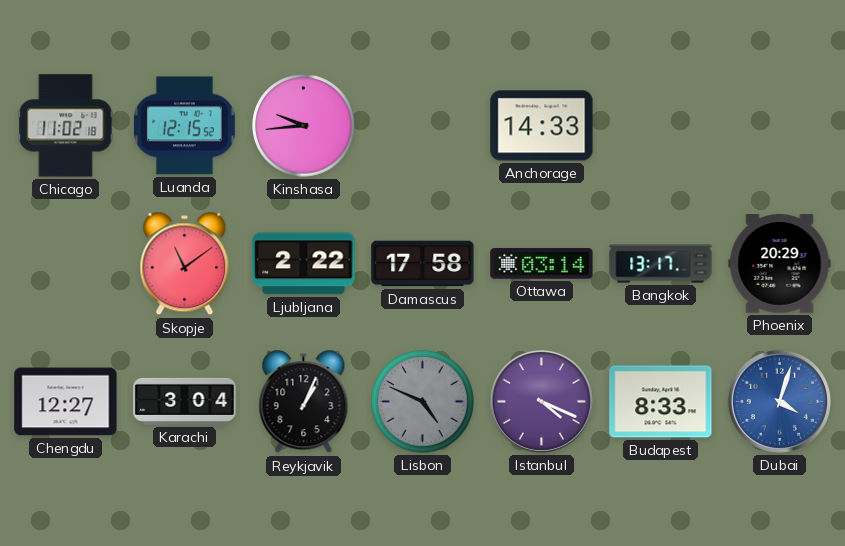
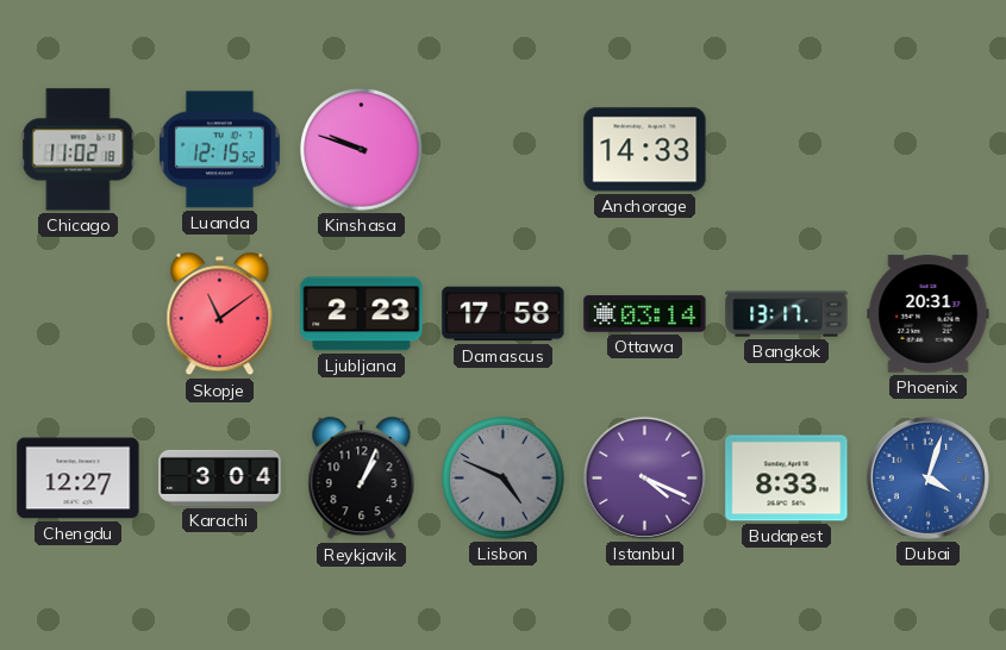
Kinshasa: 9:44 -> 9:48 (362, 150)
Ljubljana: 2:22 -> 2:23 (362, 314)
Phoenix: 20:29 -> 20:31 (929, 314)
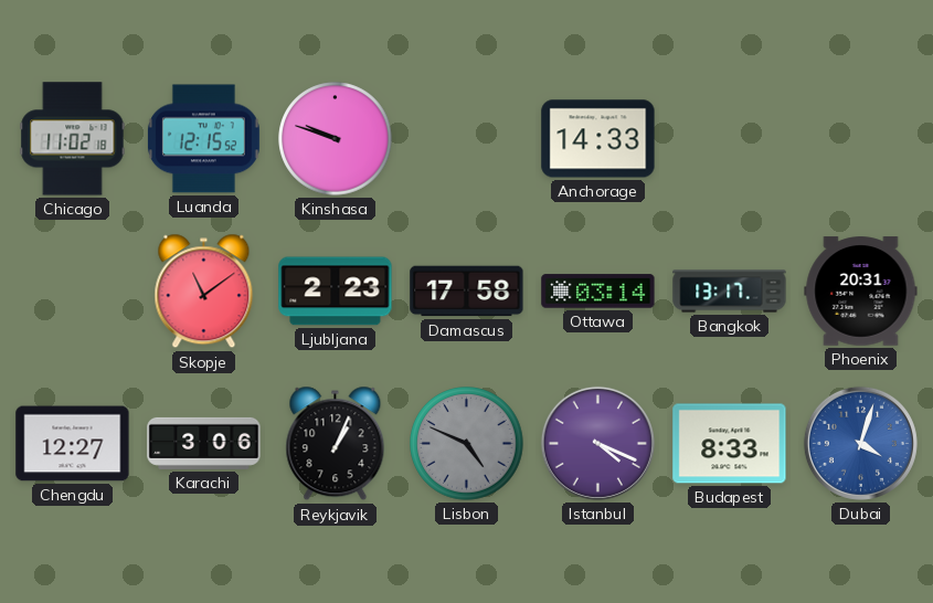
Karachi: 3:04 -> 3:06 (204, 443)
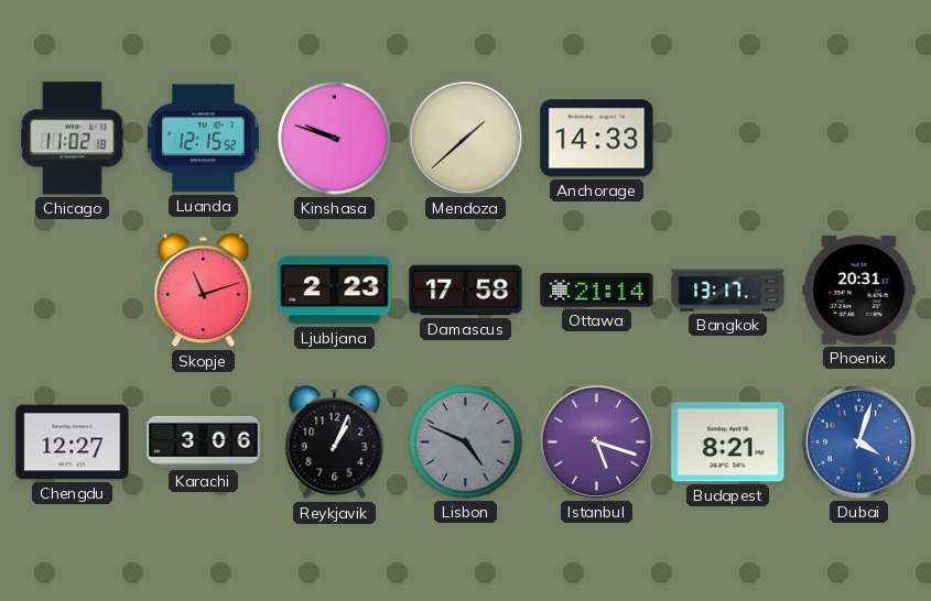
Mendoza: none -> 1:38 (465, 138)
Skopje: 11:09 -> 11:12 (204, 291)
Ottawa: 03:14 -> 21:14 (597, 291)
Istanbul: 4:19 -> 5:18 (596, 441)
Budapest: 8:33 -> 8:21 (728, 442)
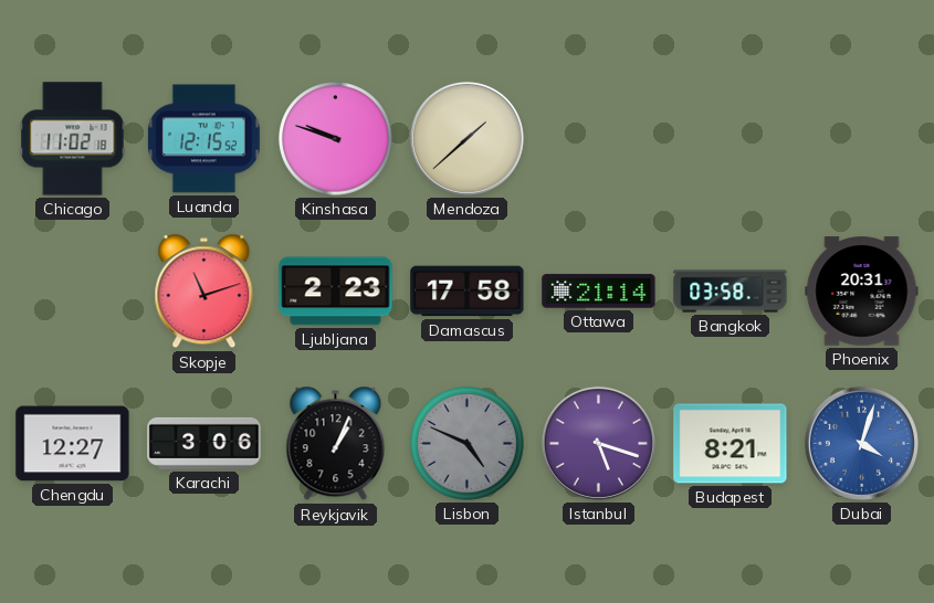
Anchorage: 14:33 -> none (597, 139)
Bangkok: 13:17 -> 03:58 (731, 292)
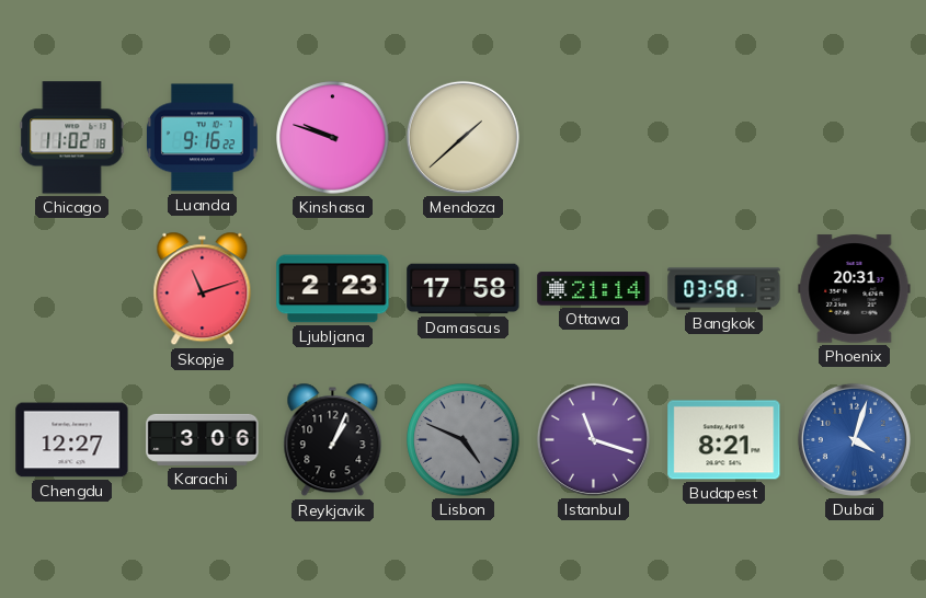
Luanda: 12:15 -> 9:16 (202, 138)
Istanbul: 5:18 -> 11:18 (593, 439)
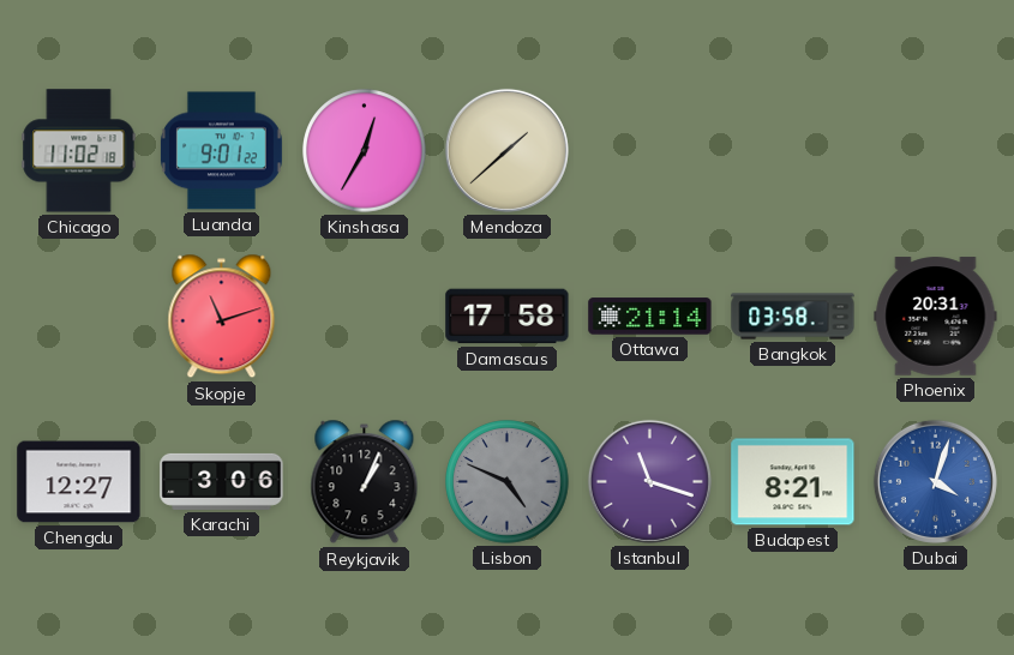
Luanda: 9:16 -> 9:01 (221, 151)
Kinshasa: 9:48 -> 12:35 (365, 151)
Ljubljana: 2:23 -> none (333, 289)
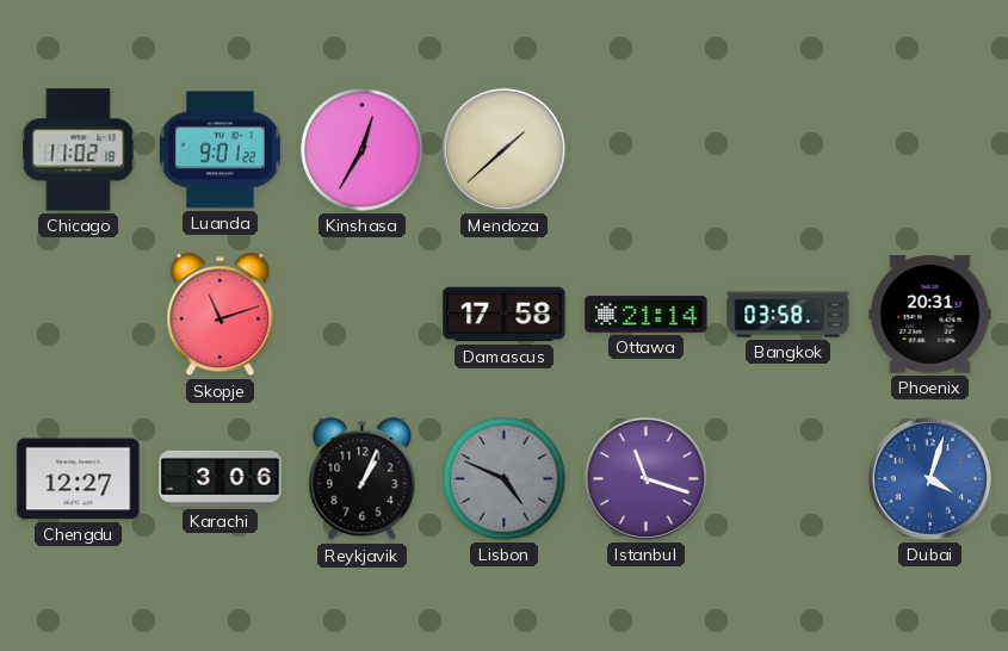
Budapest: 8:21 -> none (793, 482)
